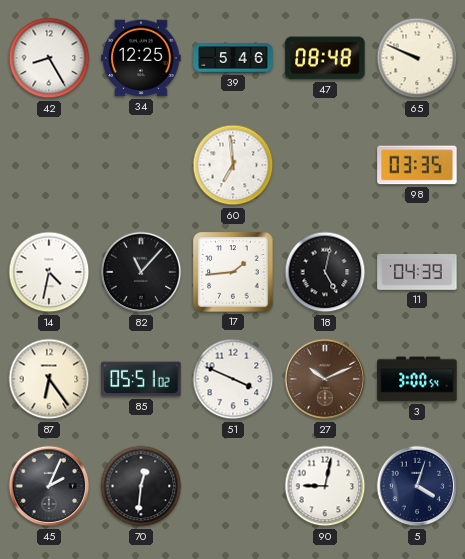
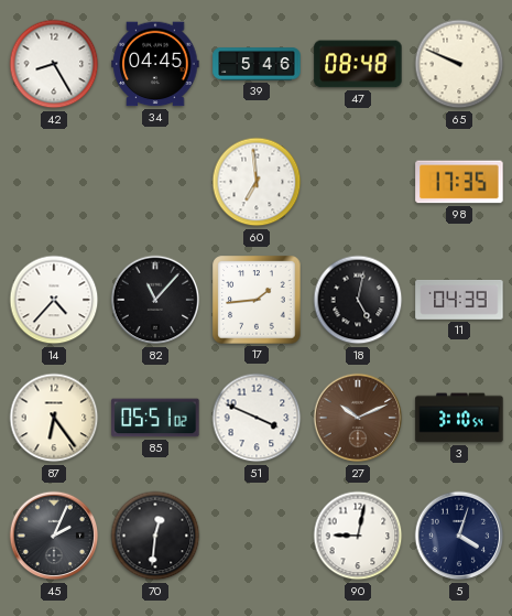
34: 12:25 -> 04:45 (155, 64)
98: 03:35 -> 17:35 (459, 182)
14: 4:32 -> 4:37 (54, 300)
3: 3:00 -> 3:10 (459, 418)
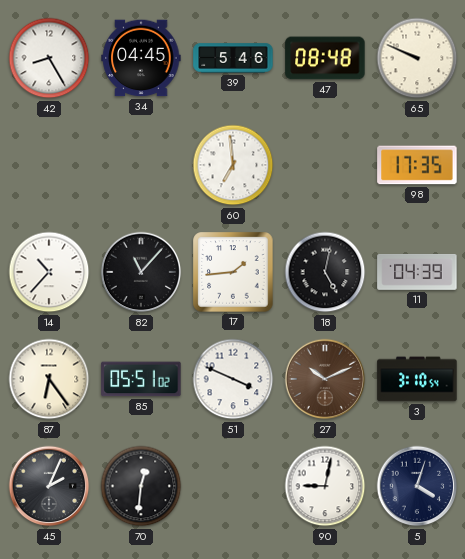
14: 4:37 -> 10:37 (49, 272)
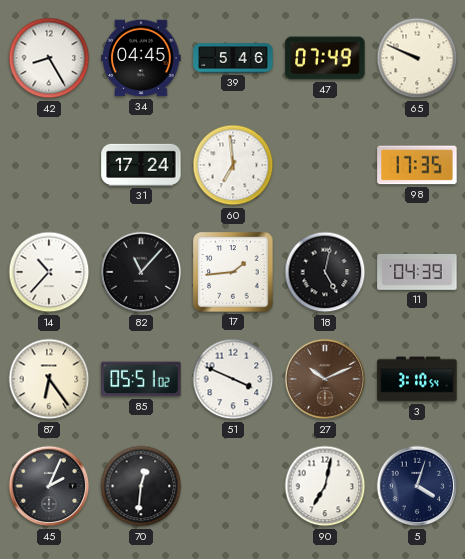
47: 08:48 -> 07:49 (325, 58)
31: none -> 17:24 (141, 165)
90: 9:02 -> 7:02 (325, 486)
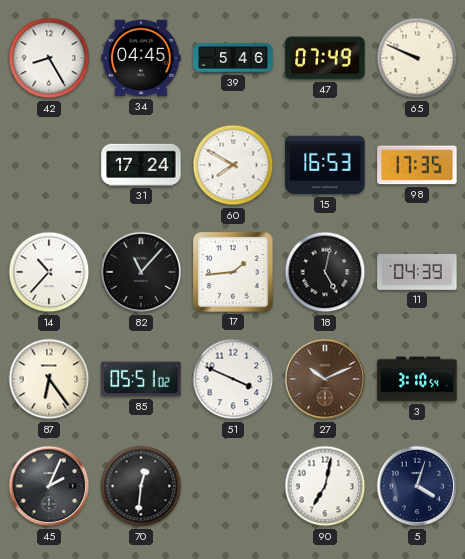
60: 6:59 -> 7:50 (233, 165)
15: none -> 16:53 (325, 165)
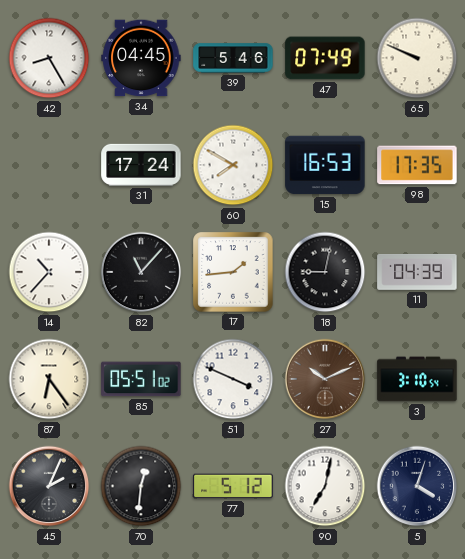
18: 5:02 -> 9:02 (325, 272)
77: none -> 5:12 (233, 486)
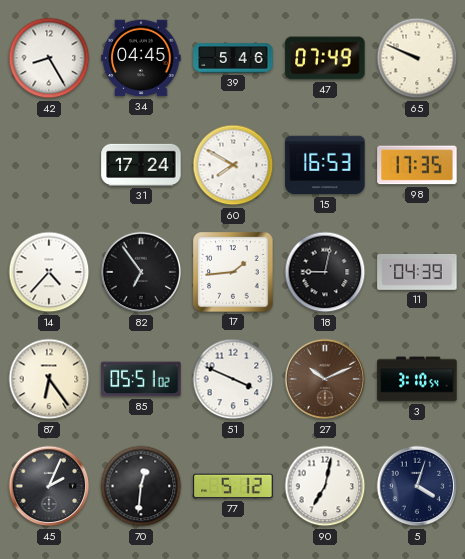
14: 10:37 -> 4:37 (49, 272)
82: 11:07 -> 6:54 (141, 272)
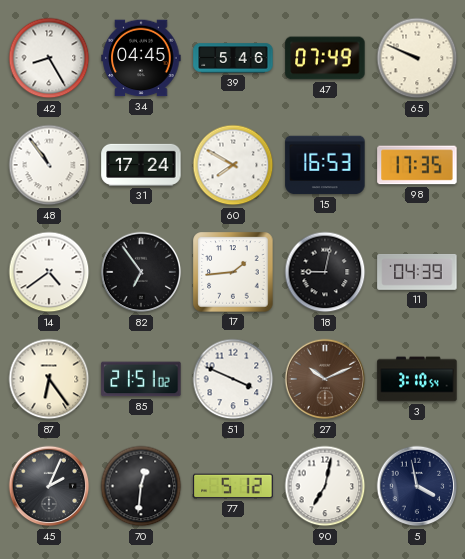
48: none -> 10:54 (49, 165)
14: 4:37 -> 4:39 (49, 272)
85: 05:51 -> 21:51 (141, 379)
5: 4:03 -> 3:58 (417, 486)
